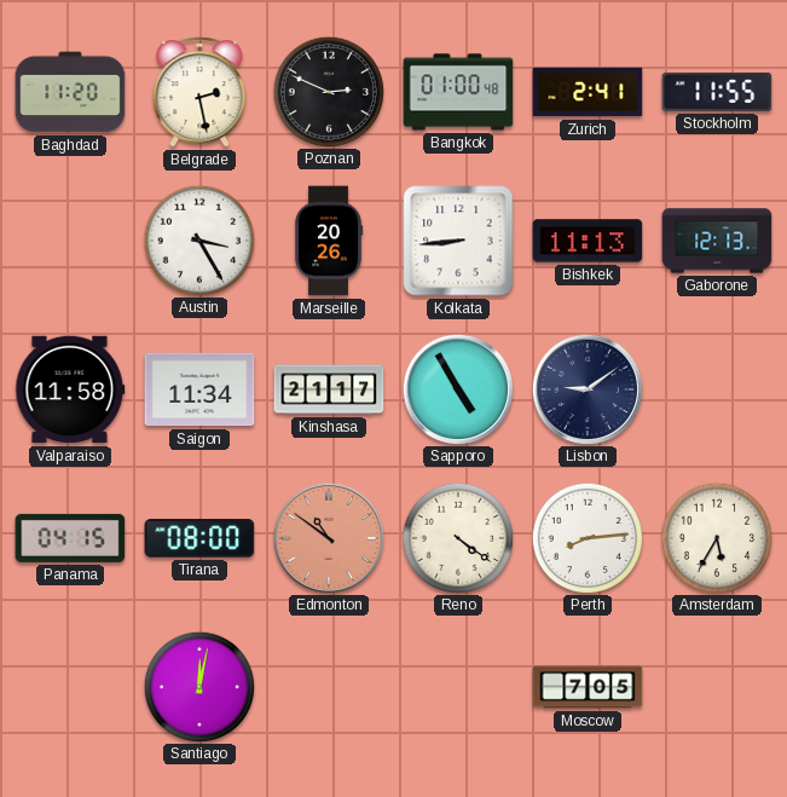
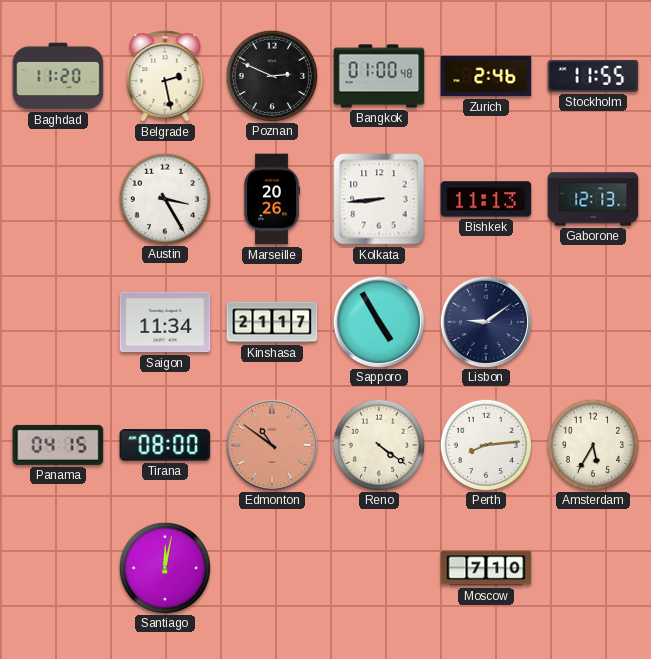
Zurich: 2:41 -> 2:46 (486, 76)
Valparaiso: 11:58 -> none (70, 389)
Moscow: 7:05 -> 7:10 (486, 568)
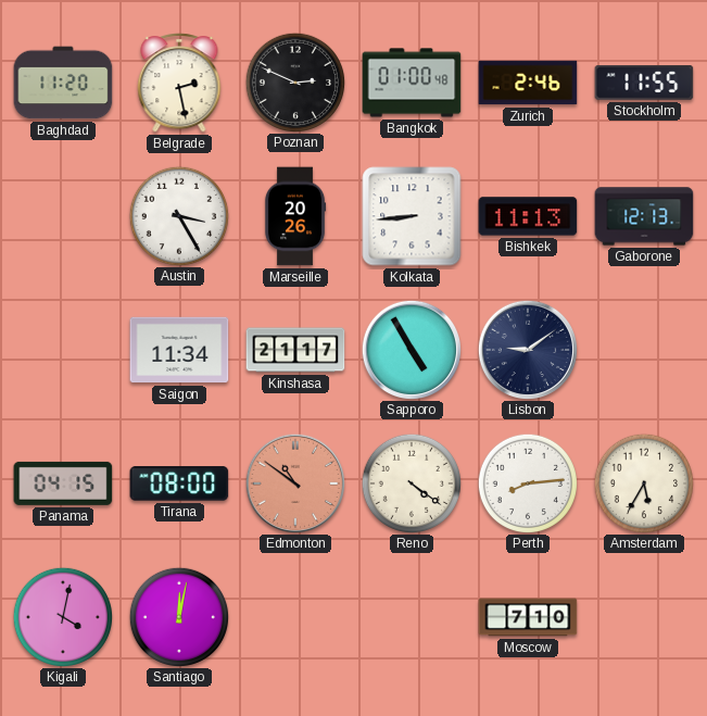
Kigali: none -> 4:02 (62, 616)
